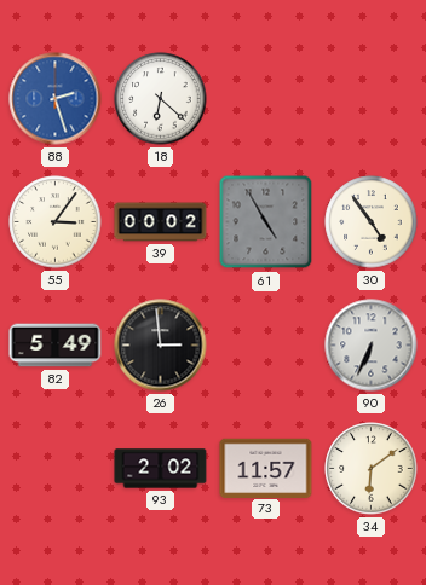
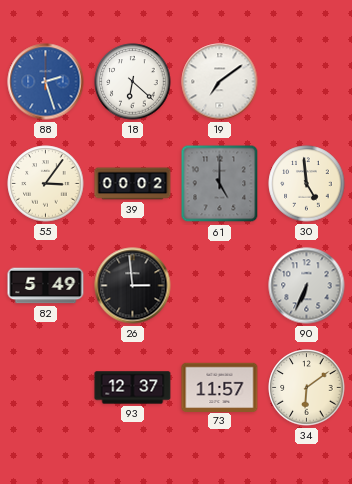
19: none -> 7:09 (220, 82)
61: 4:55 -> 5:00 (220, 184)
30: 4:54 -> 4:59 (307, 184)
93: 2:02 -> 12:37 (133, 388)
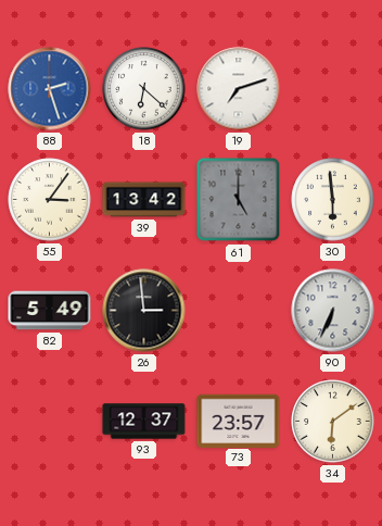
19: 7:09 -> 7:12 (239, 89)
39: 00:02 -> 13:42 (144, 200)
30: 4:59 -> 5:59 (333, 200)
73: 11:57 -> 23:57 (239, 421)
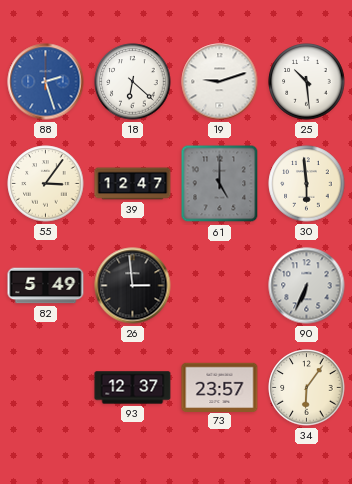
19: 7:12 -> 9:12 (220, 82)
25: none -> 10:29 (307, 82)
39: 13:42 -> 12:47 (133, 184)
34: 6:09 -> 6:06 (307, 388)
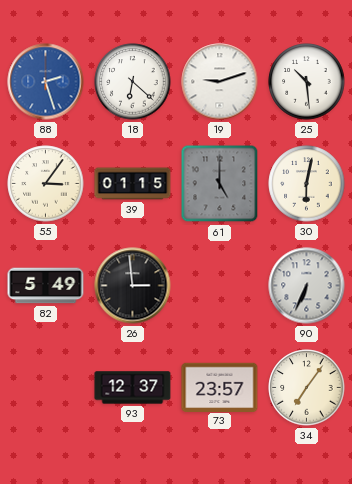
39: 12:47 -> 01:15 (133, 184)
30: 5:59 -> 6:02 (307, 184)
34: 6:06 -> 7:06 (307, 388)
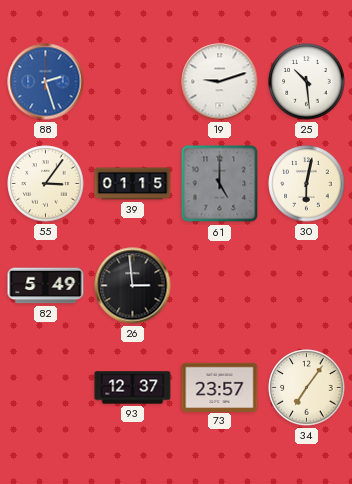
18: 6:22 -> none (133, 82)
90: 6:34 -> none (307, 286)
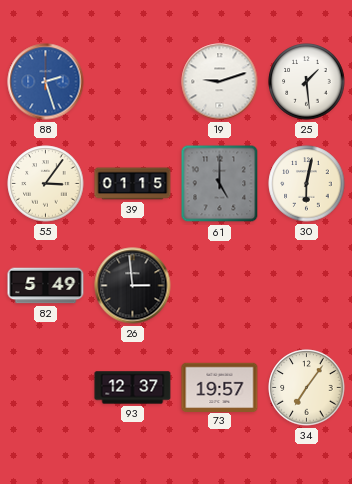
25: 10:29 -> 1:29 (307, 82)
73: 23:57 -> 19:57 (220, 387)
